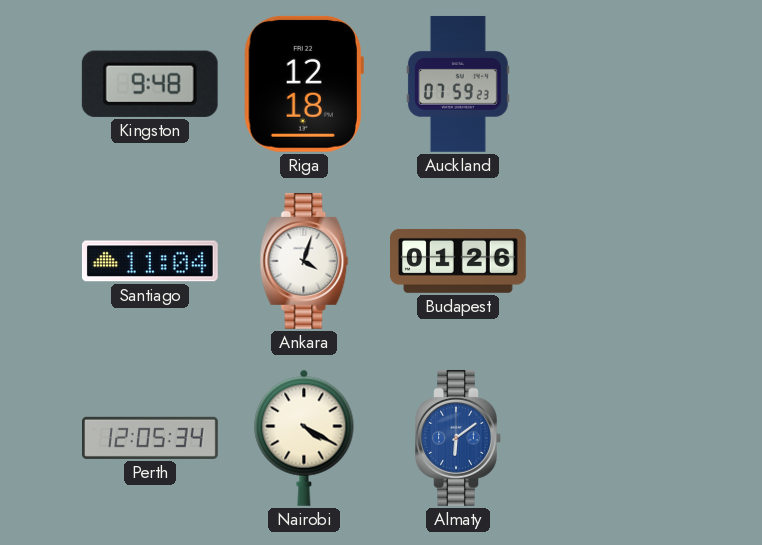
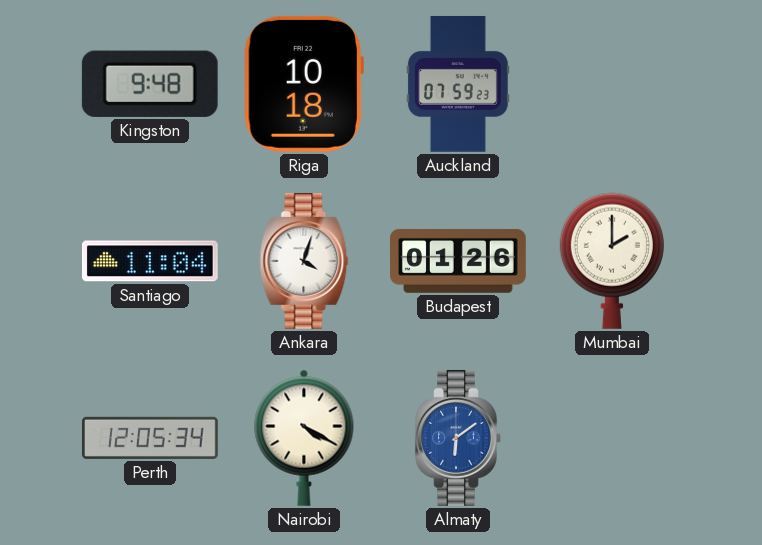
Riga: 12:18 -> 10:18 (304, 84)
Mumbai: none -> 2:00 (612, 261)
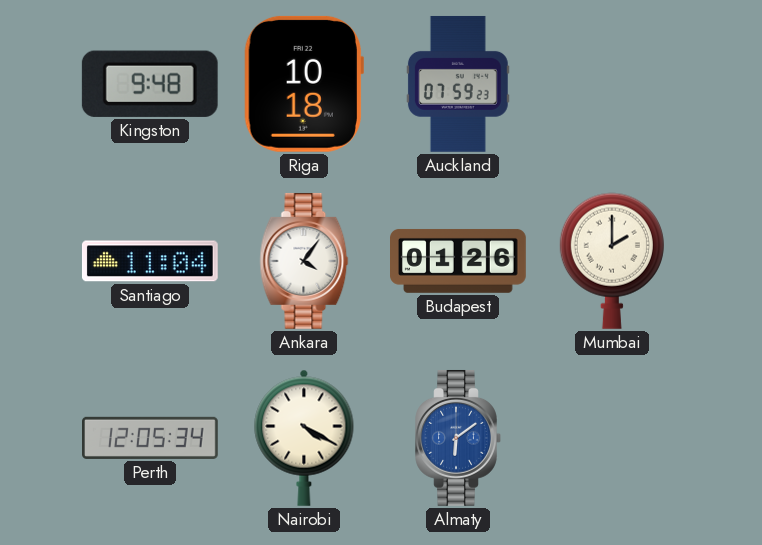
Ankara: 4:03 -> 4:06 (304, 261)
